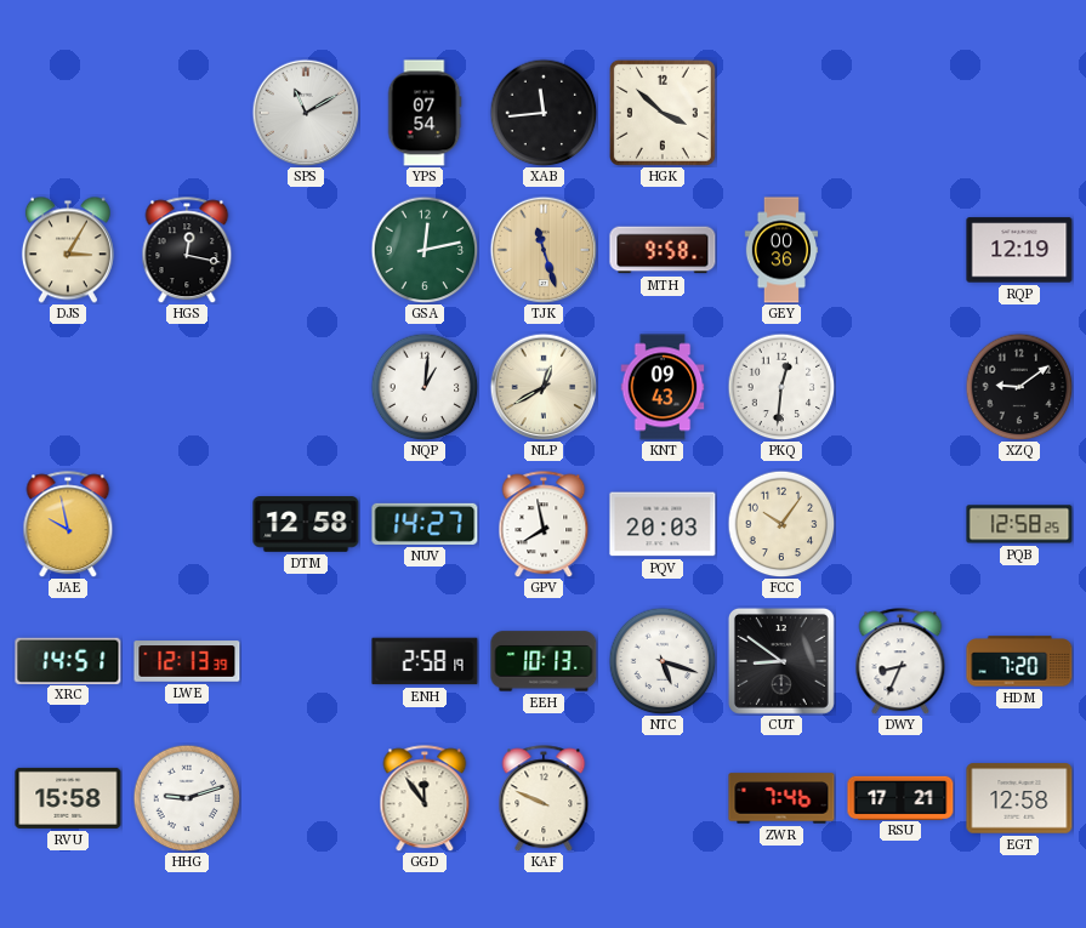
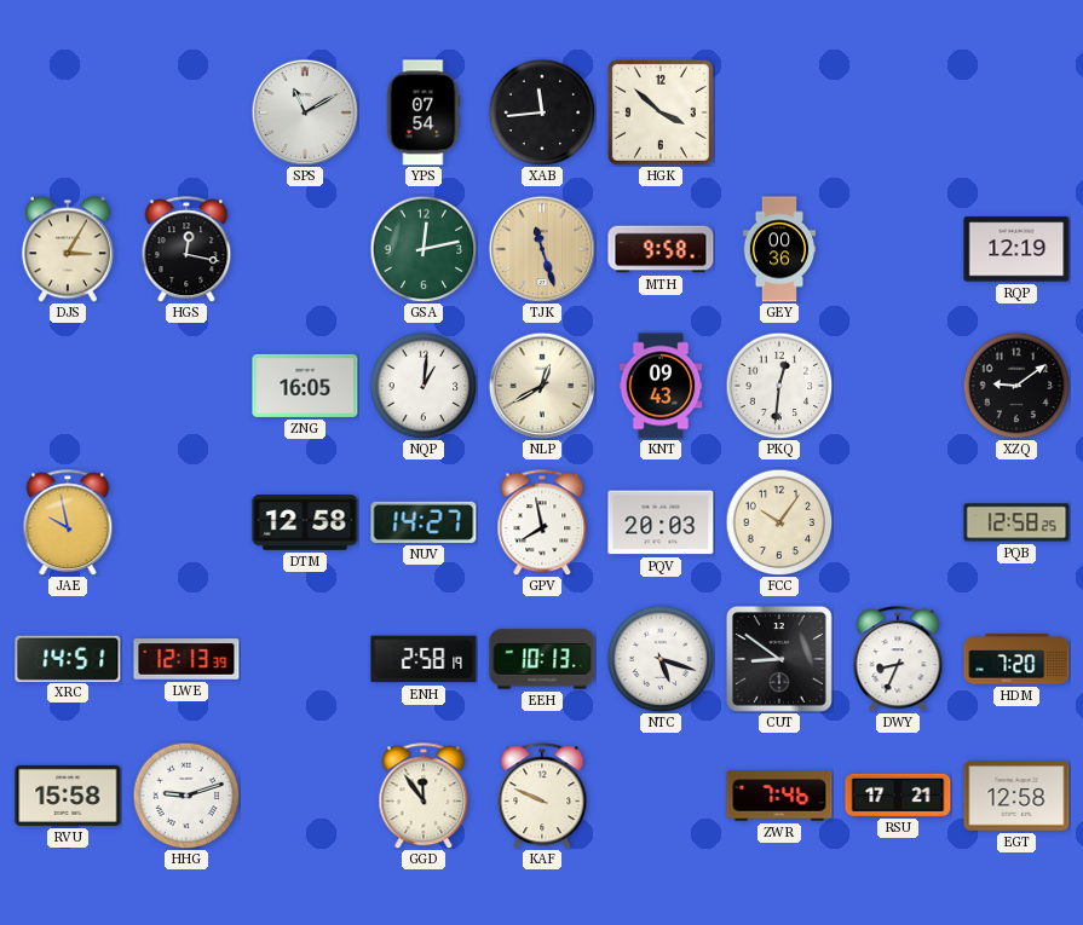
ZNG: none -> 16:05 (305, 386)
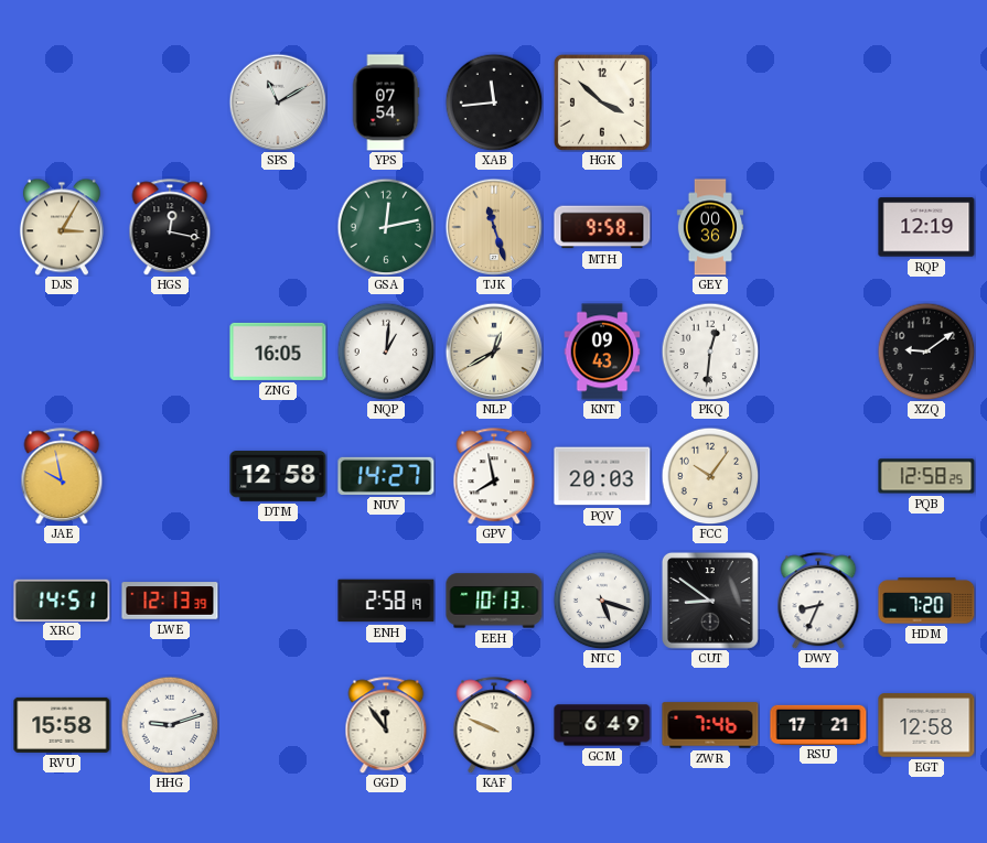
GCM: none -> 6:49 (602, 725)
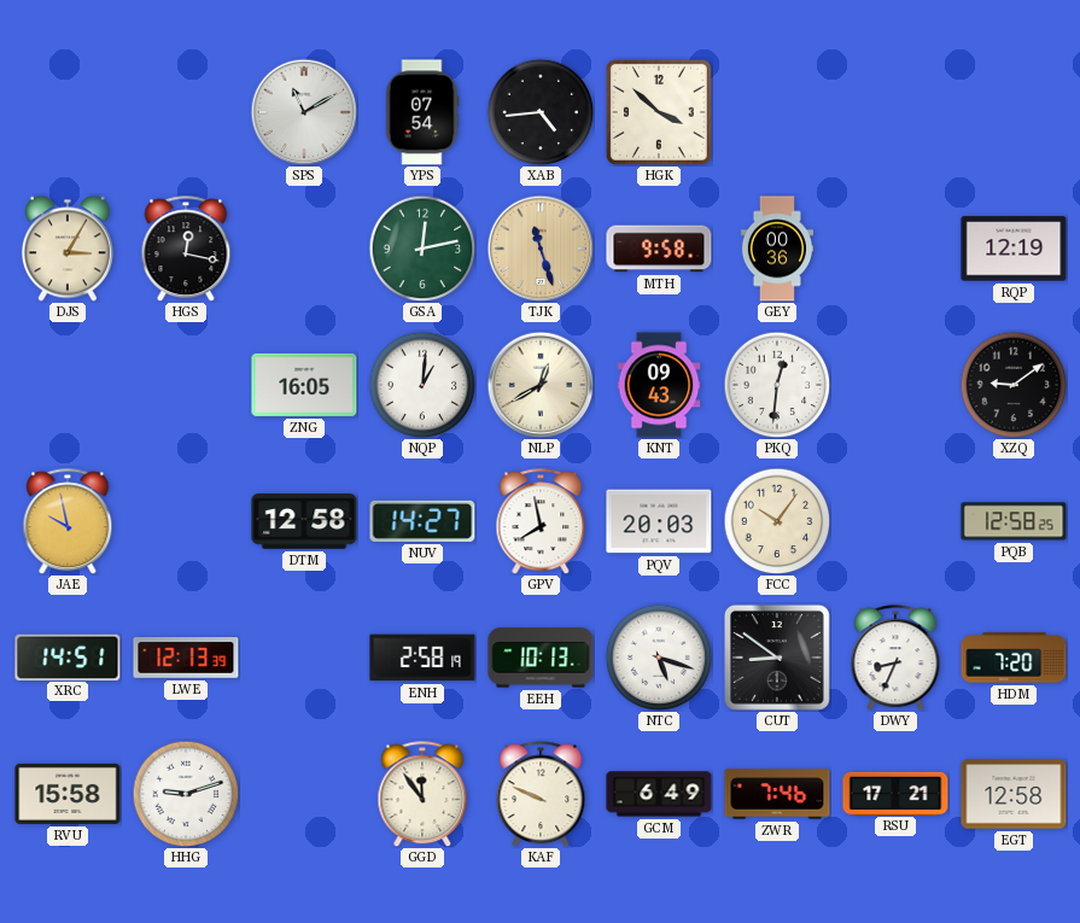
XAB: 11:44 -> 4:44 (541, 112)
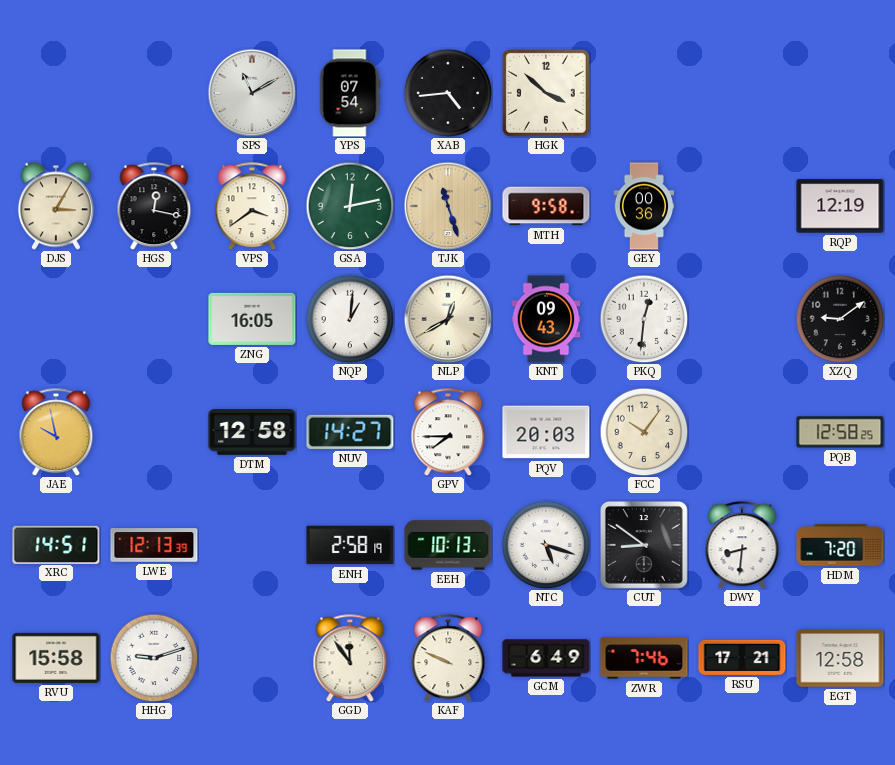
VPS: none -> 3:39 (252, 206)
GPV: 7:58 -> 7:45 (448, 432)
DWY: 8:34 -> 8:31 (742, 545)
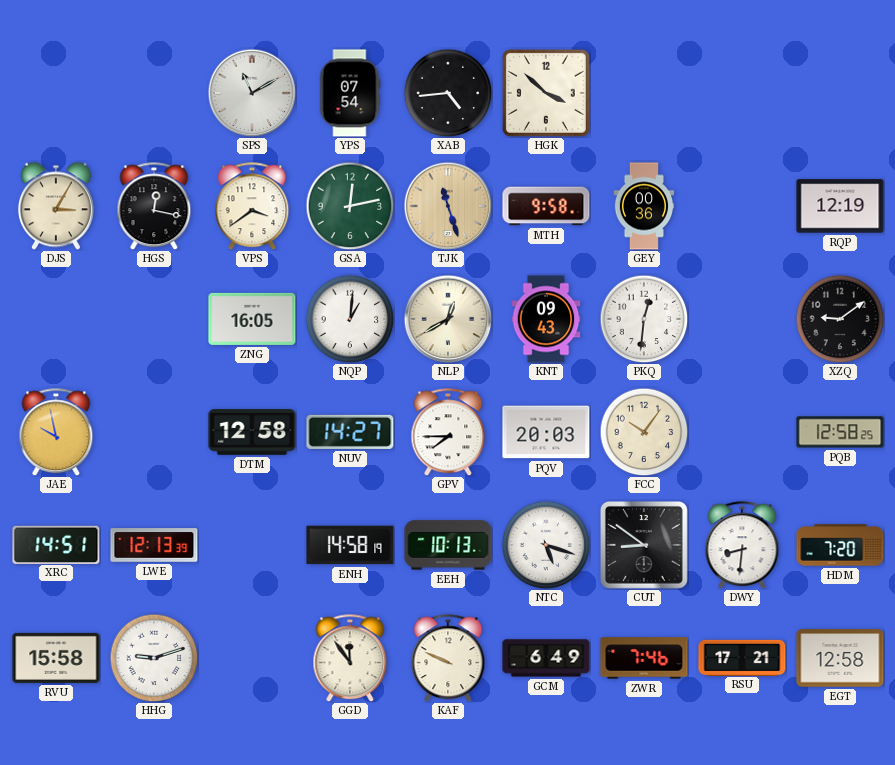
ENH: 2:58 -> 14:58 (350, 545)
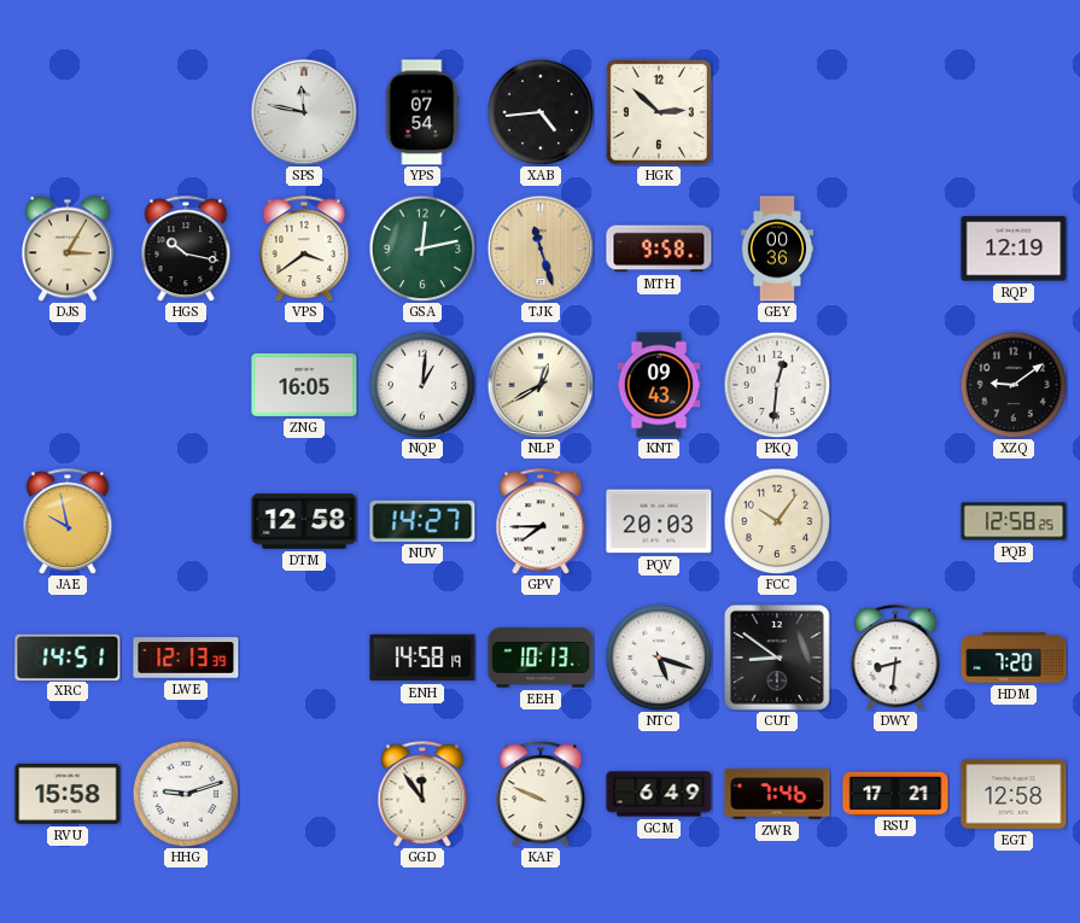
SPS: 11:10 -> 11:47 (304, 112)
HGK: 3:52 -> 2:52 (659, 112)
HGS: 12:17 -> 10:17 (186, 249)
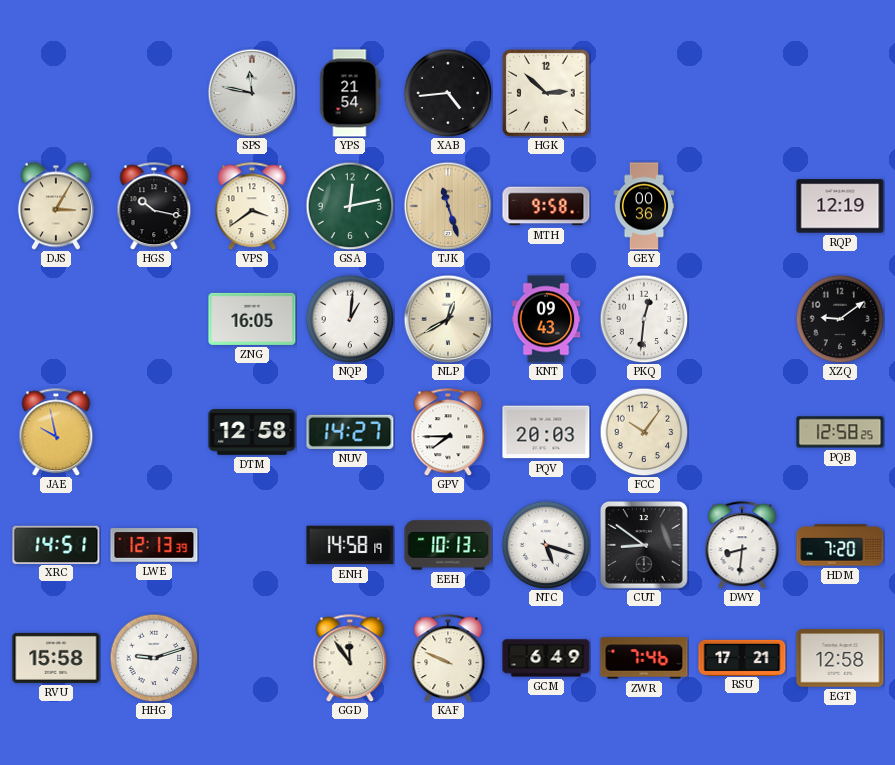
YPS: 07:54 -> 21:54 (350, 93)
